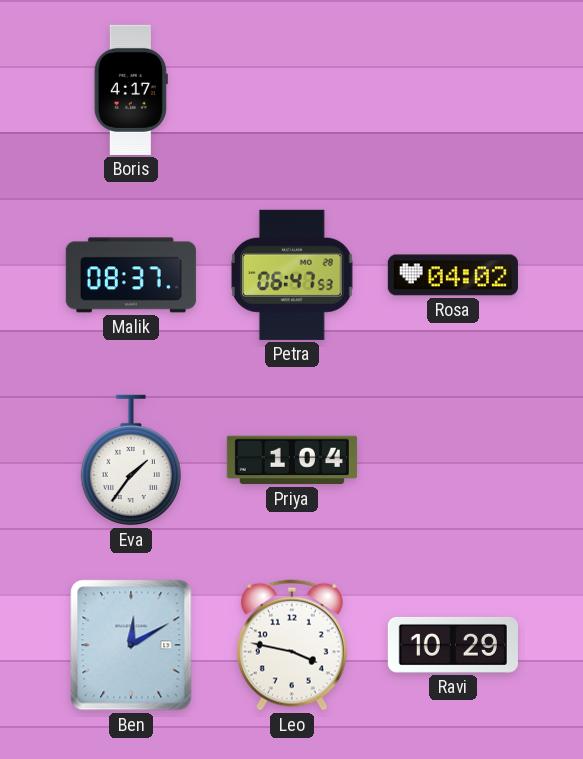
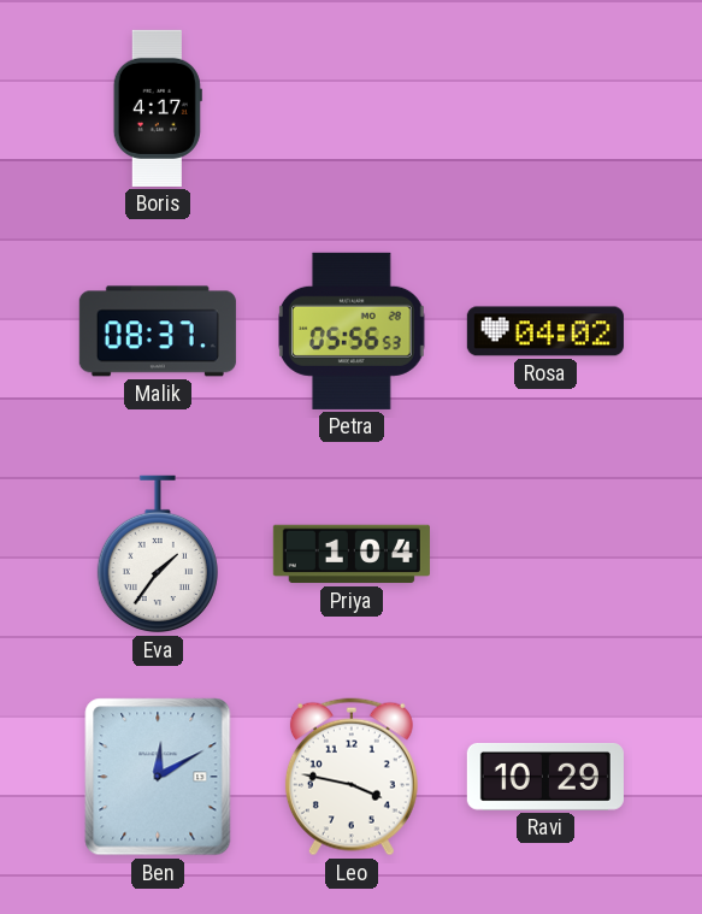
Petra: 06:47 -> 05:56 (353, 331)
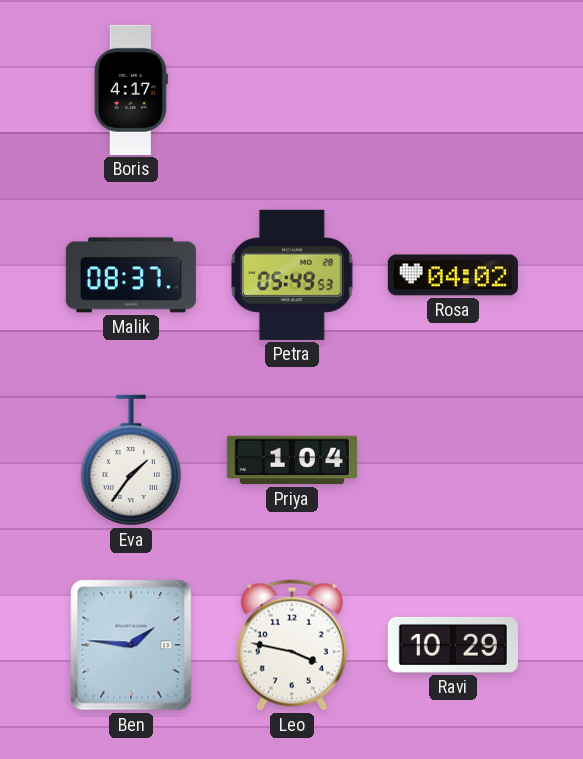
Petra: 05:56 -> 05:49 (293, 275)
Ben: 12:10 -> 1:46 (131, 645)
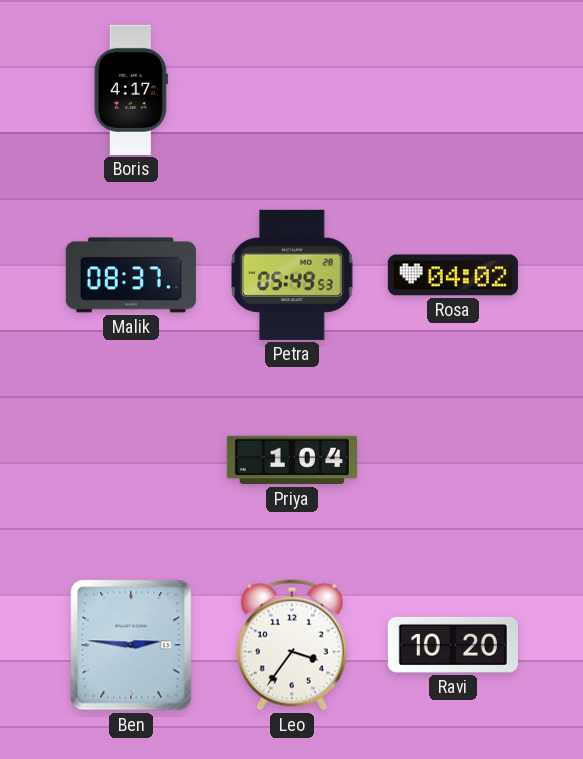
Eva: 1:36 -> none (131, 460)
Ben: 1:46 -> 2:46 (131, 645)
Leo: 3:47 -> 3:36 (292, 645)
Ravi: 10:29 -> 10:20 (453, 645)
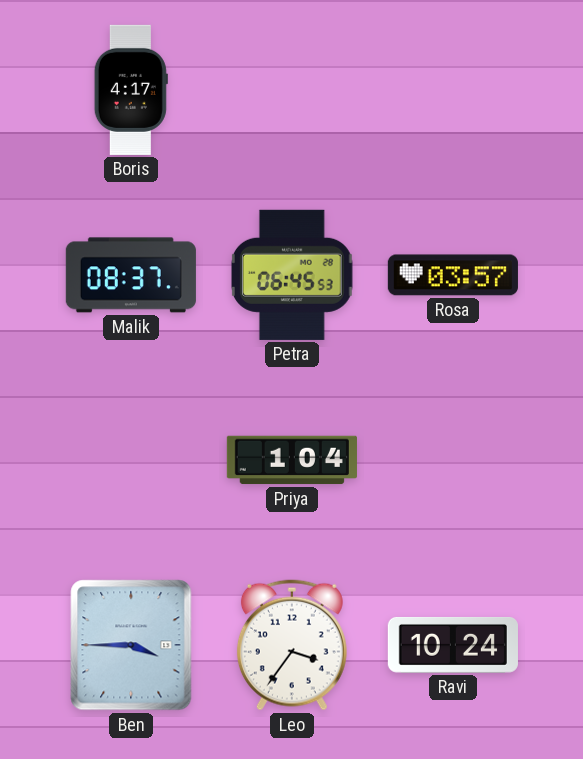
Petra: 05:49 -> 06:45 (293, 275)
Rosa: 04:02 -> 03:57 (453, 275)
Ben: 2:46 -> 3:45 (131, 645)
Ravi: 10:20 -> 10:24 (453, 645)
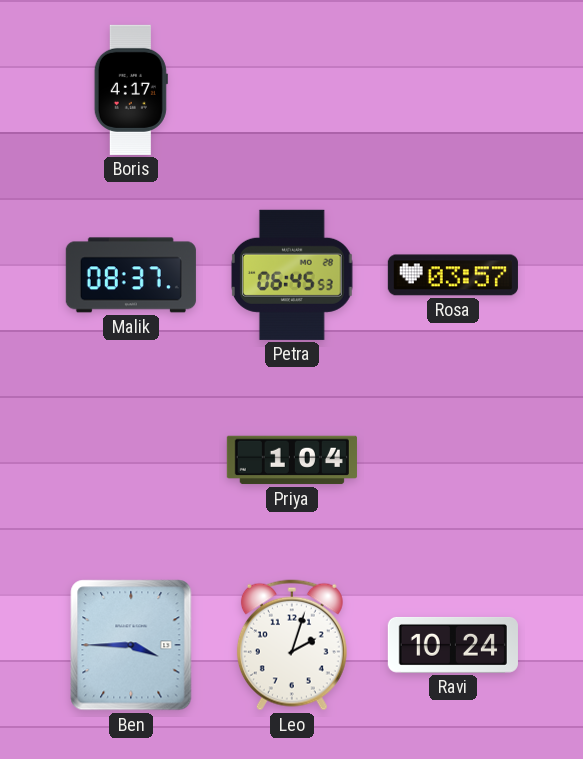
Leo: 3:36 -> 2:03 (292, 645)
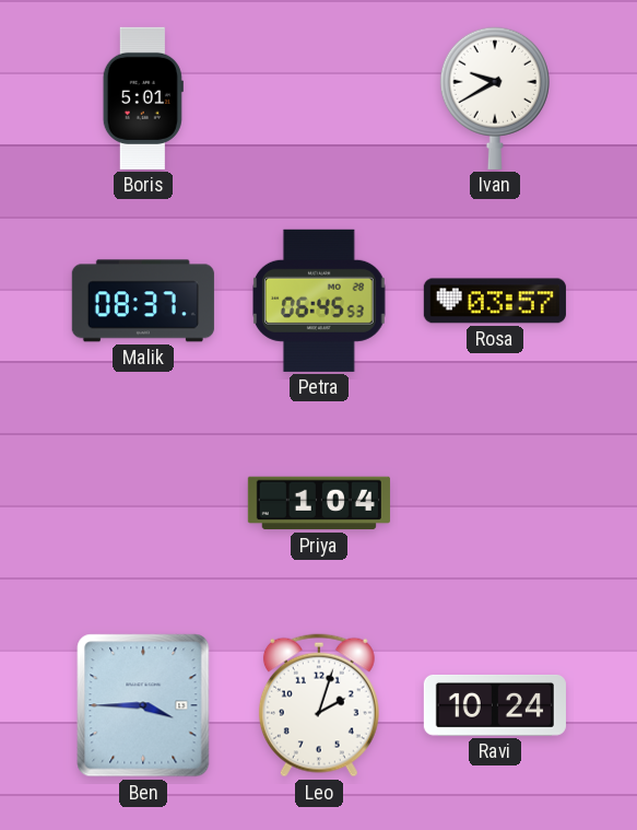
Boris: 4:17 -> 5:01 (143, 98)
Ivan: none -> 9:40 (495, 98)
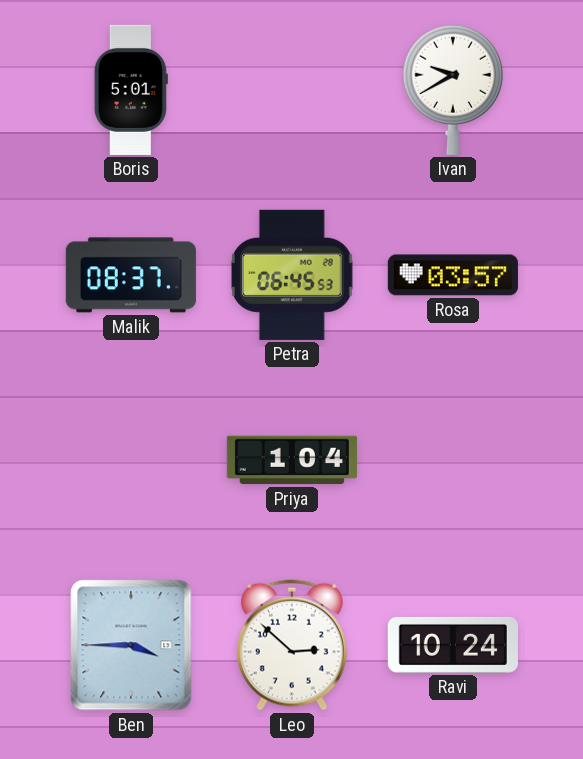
Leo: 2:03 -> 2:52 (292, 645)
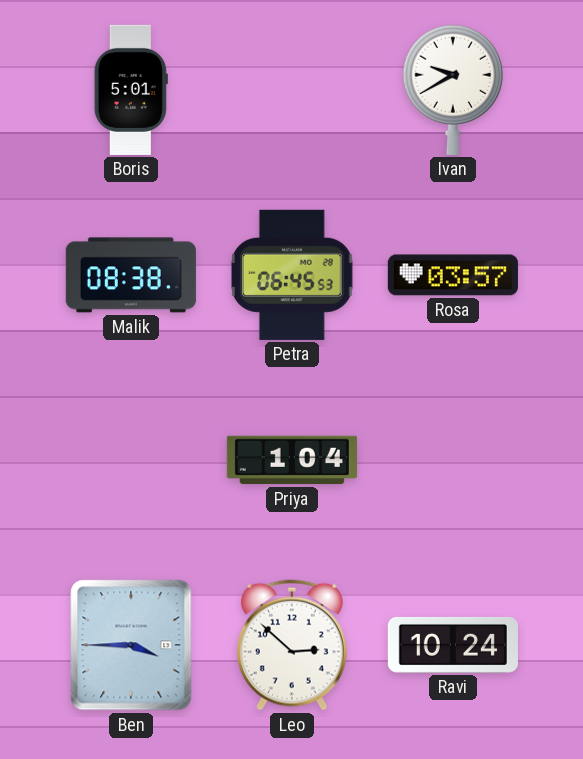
Malik: 08:37 -> 08:38 (131, 275)
